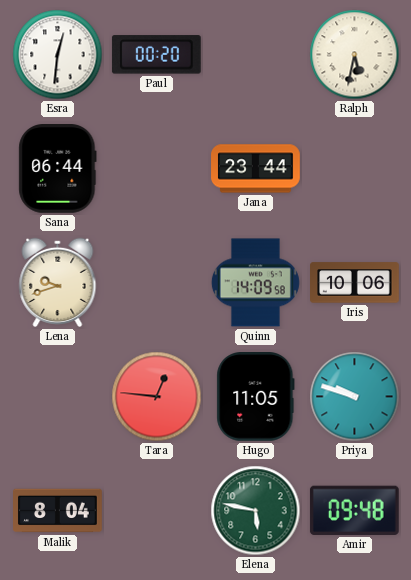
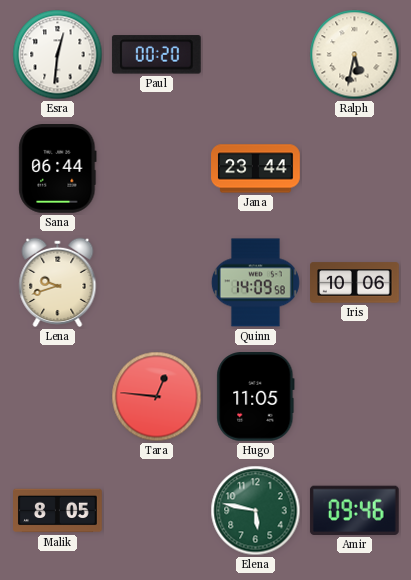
Priya: 9:48 -> none (355, 397)
Malik: 8:04 -> 8:05 (58, 511)
Amir: 09:48 -> 09:46 (354, 510)
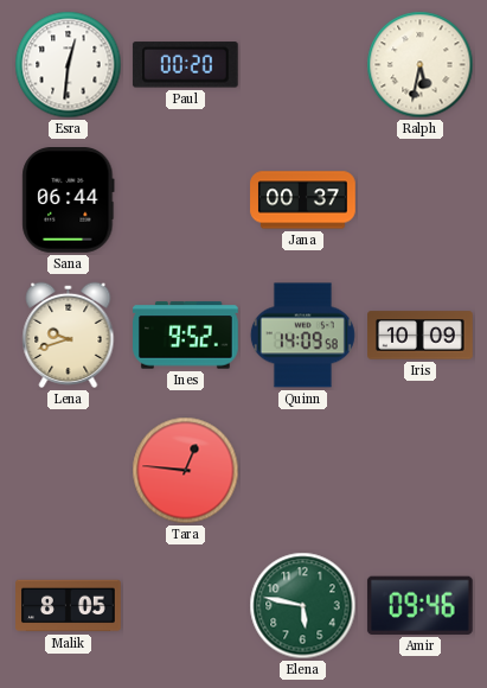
Jana: 23:44 -> 00:37 (303, 200)
Ines: none -> 9:52 (186, 336)
Iris: 10:06 -> 10:09 (421, 336)
Hugo: 11:05 -> none (256, 397)
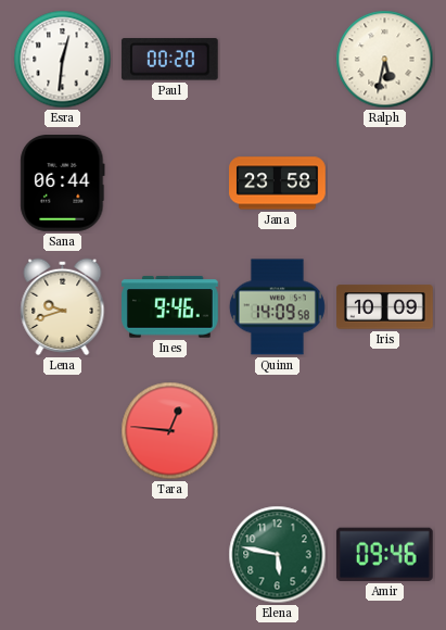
Jana: 00:37 -> 23:58 (278, 184)
Ines: 9:52 -> 9:46 (170, 307)
Malik: 8:05 -> none (69, 606)
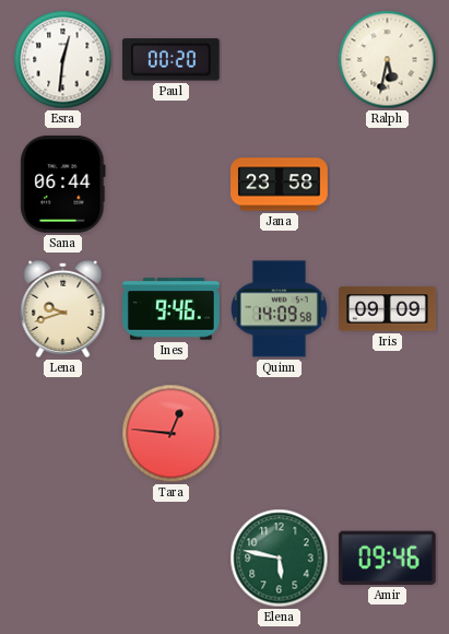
Iris: 10:09 -> 09:09 (388, 309)
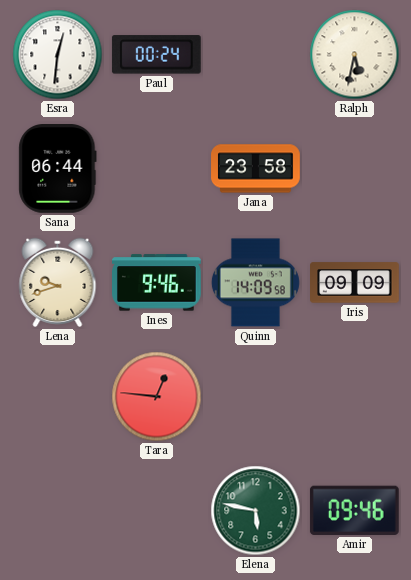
Paul: 00:20 -> 00:24 (156, 55)
